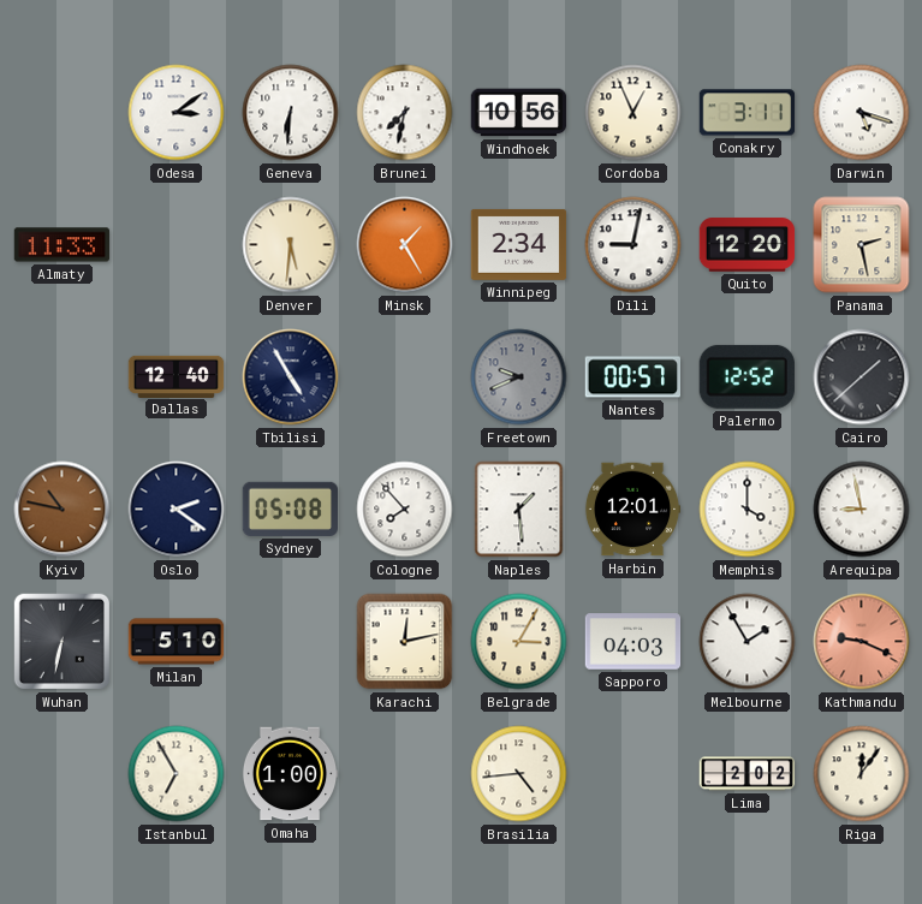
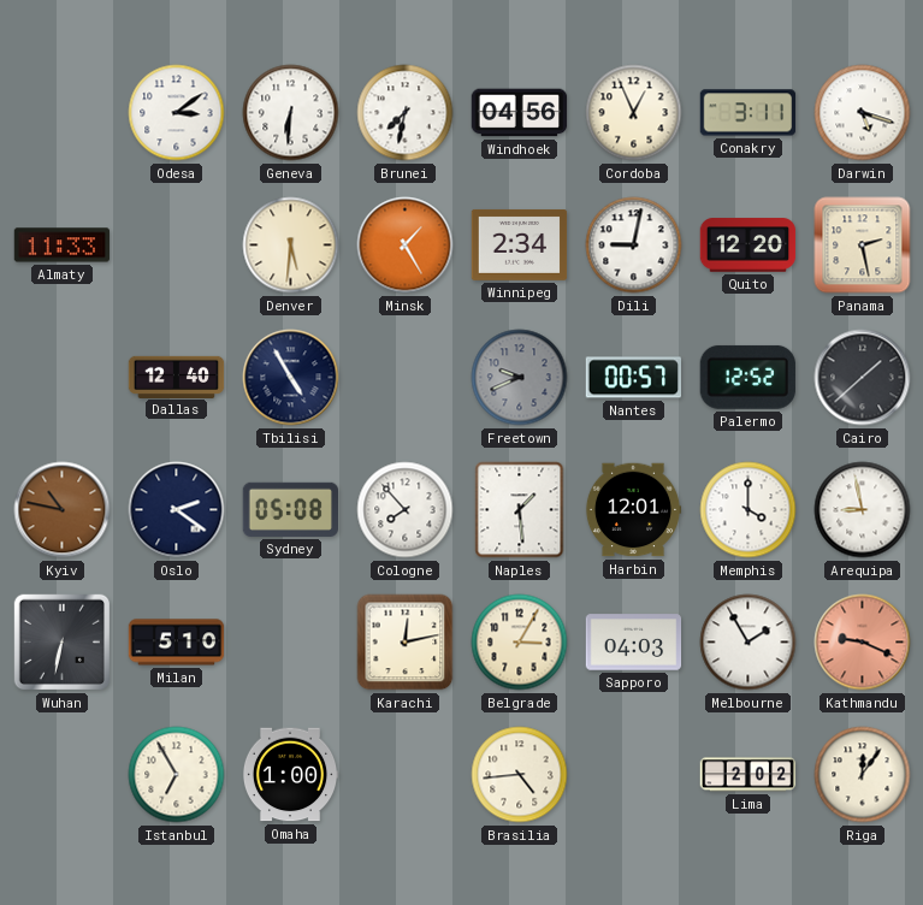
Windhoek: 10:56 -> 04:56 (520, 113)
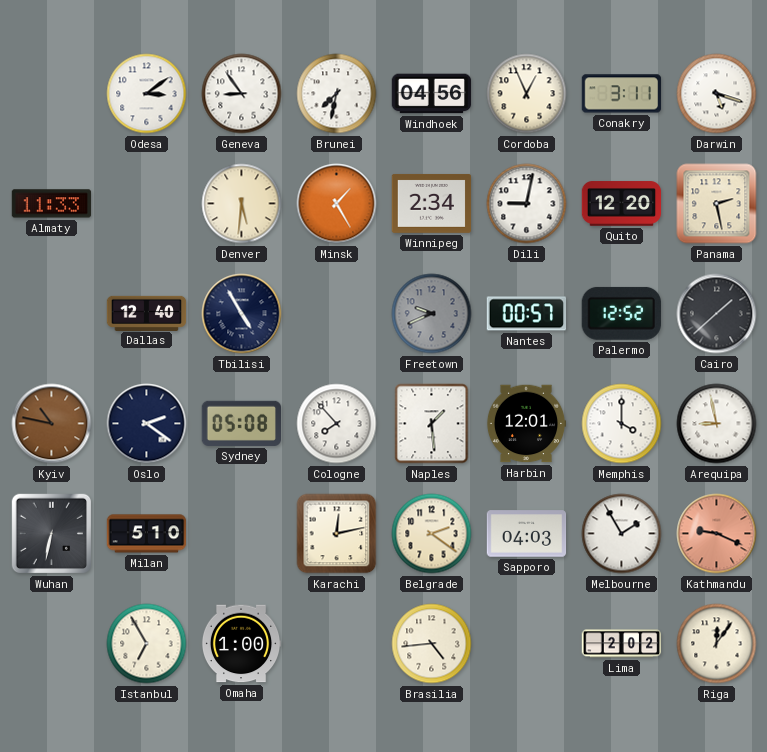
Geneva: 6:31 -> 8:54 (242, 94)
Belgrade: 3:05 -> 2:21 (432, 534)
